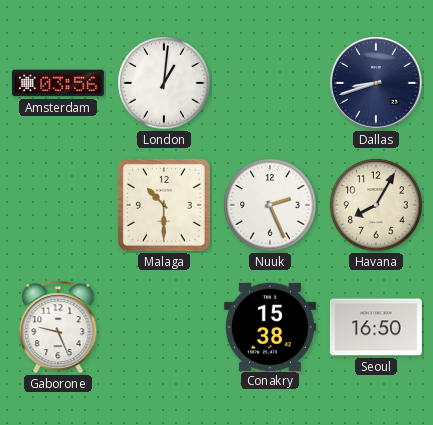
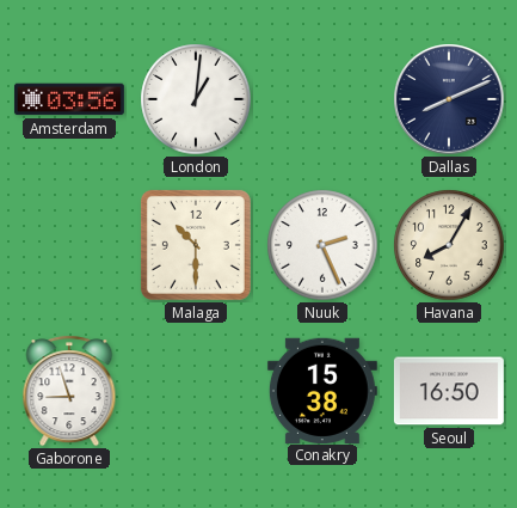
Dallas: 8:42 -> 8:11 (449, 99)
Gaborone: 9:26 -> 8:57 (69, 391)
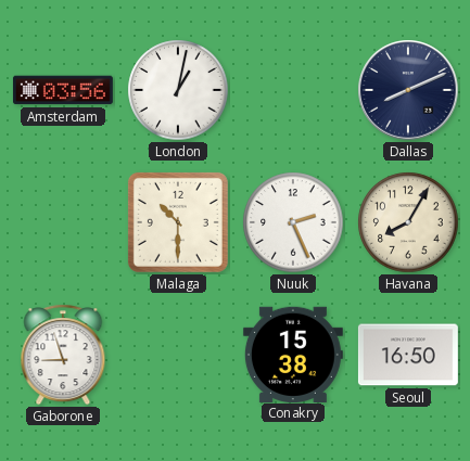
London: 1:01 -> 1:02 (178, 90)
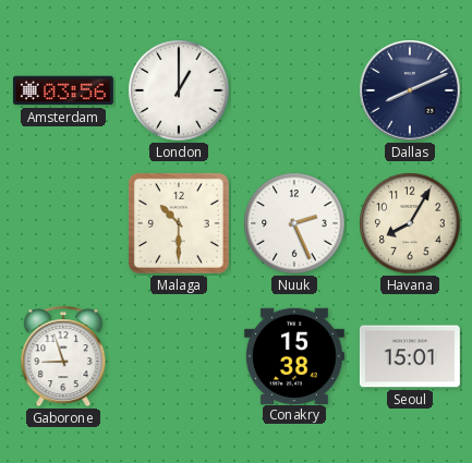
London: 1:02 -> 1:00 (179, 90)
Seoul: 16:50 -> 15:01 (410, 356)
